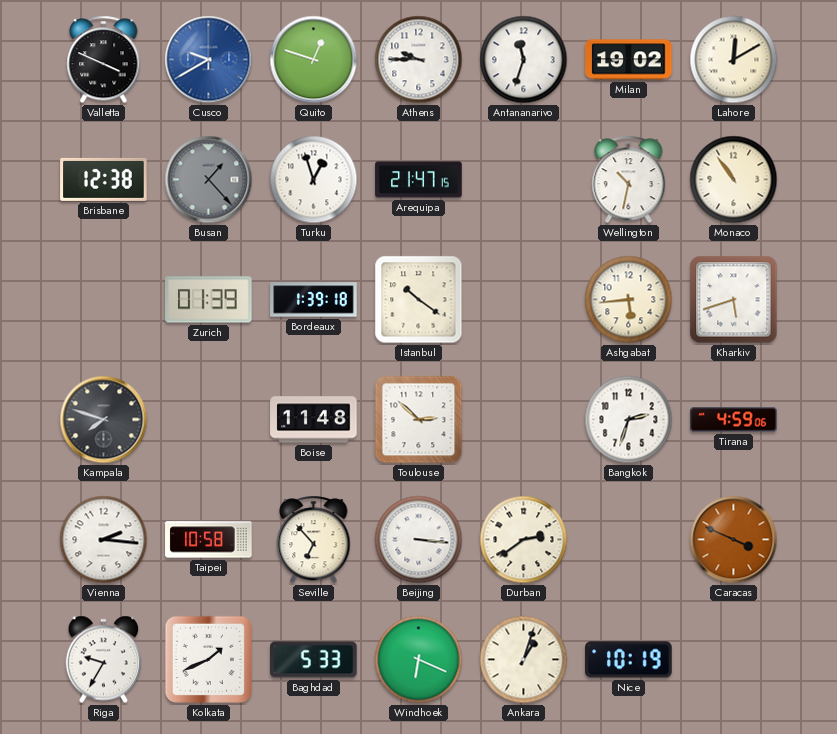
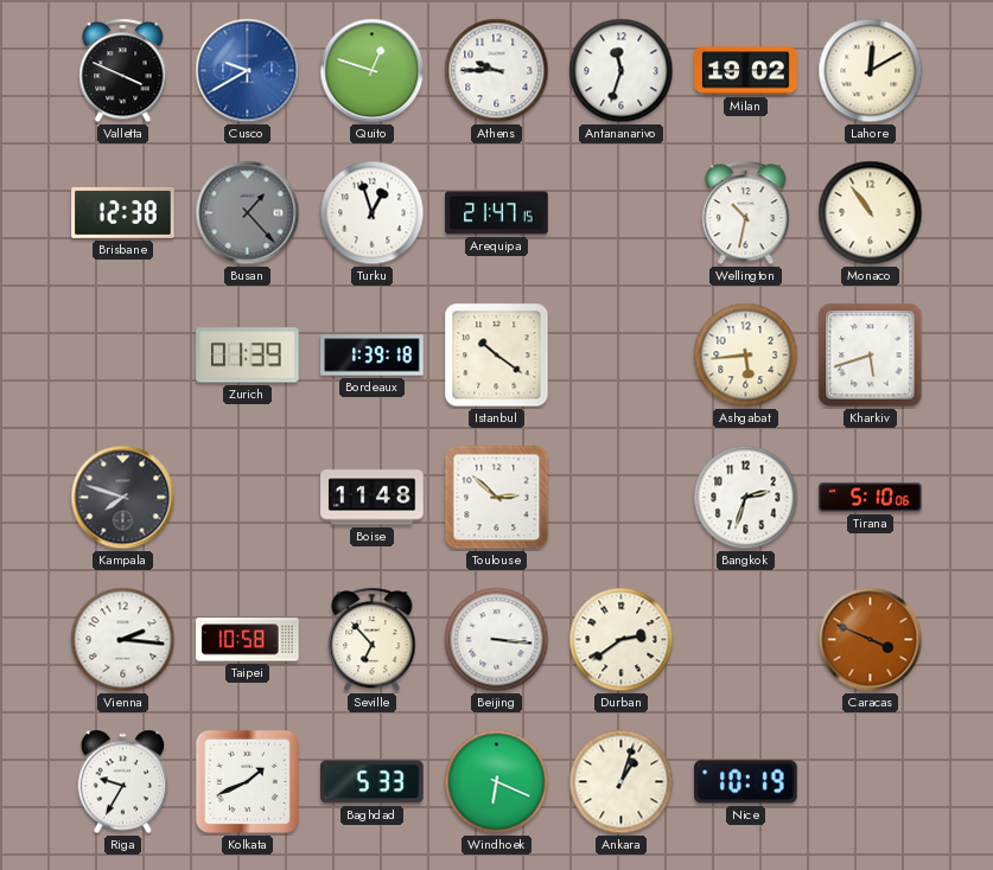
Tirana: 4:59 -> 5:10 (871, 498)
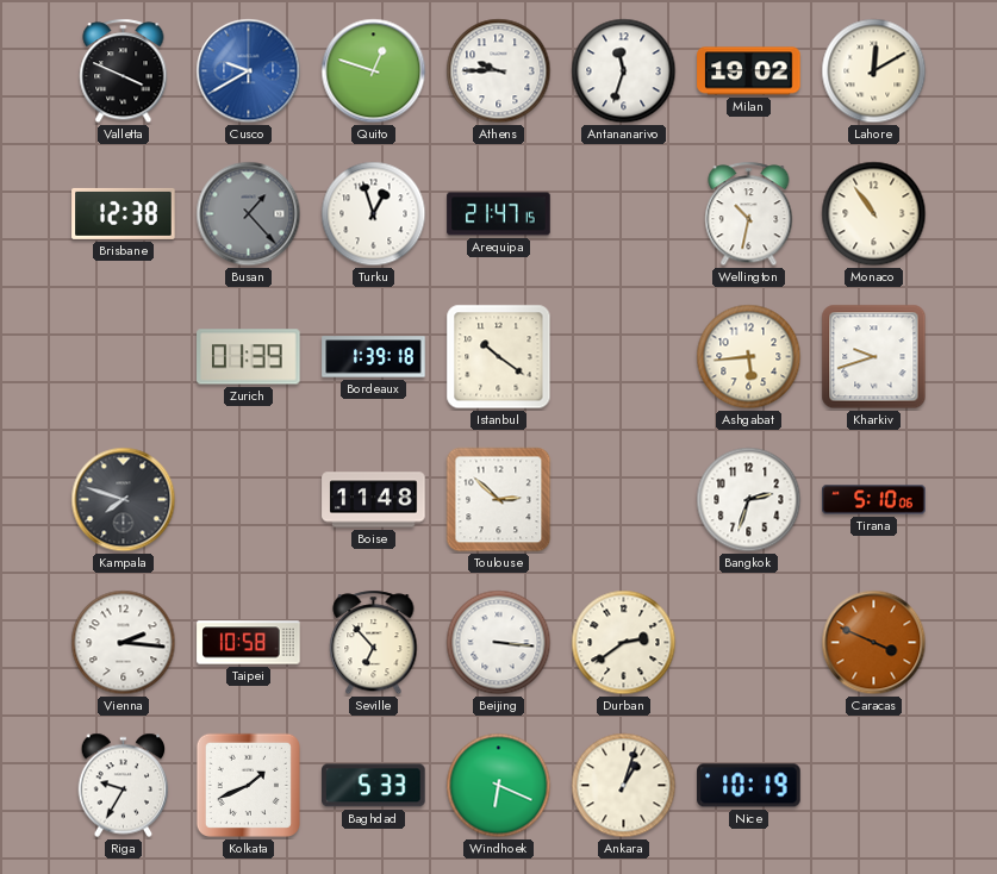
Kharkiv: 5:42 -> 9:42 (874, 357)
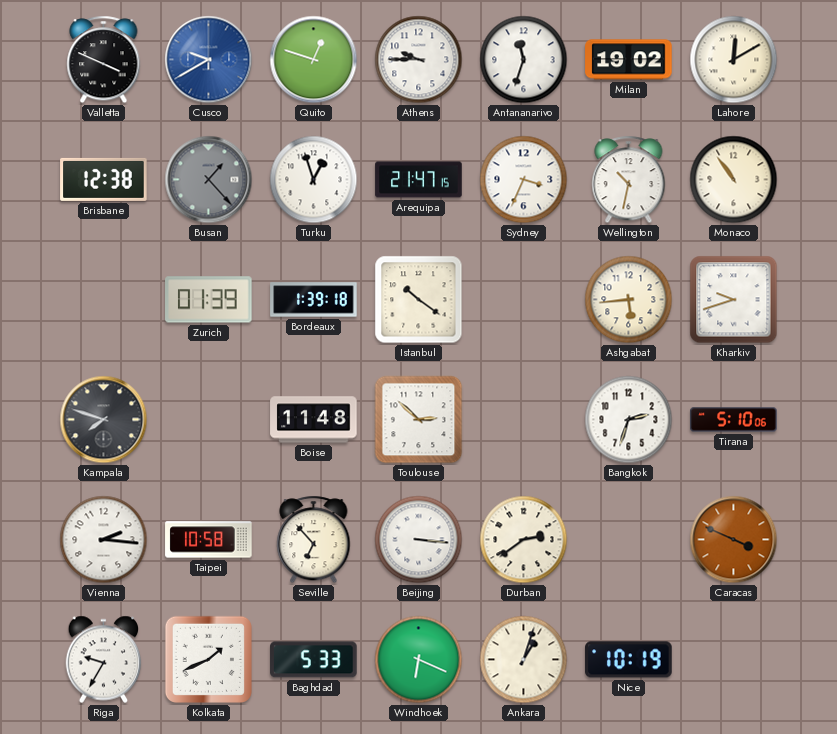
Sydney: none -> 3:34 (524, 180)
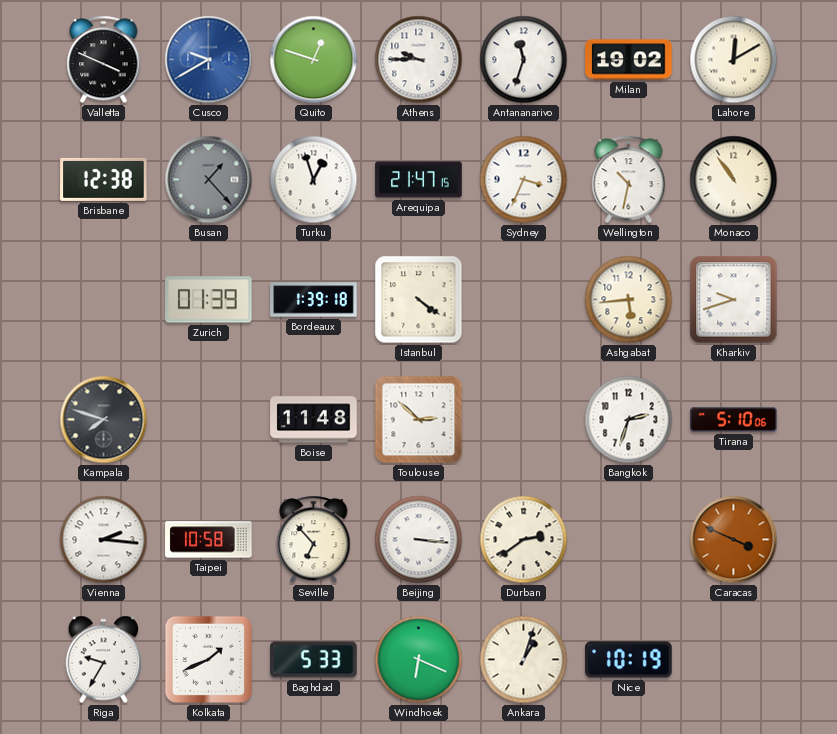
Istanbul: 10:21 -> 4:21 (419, 300)
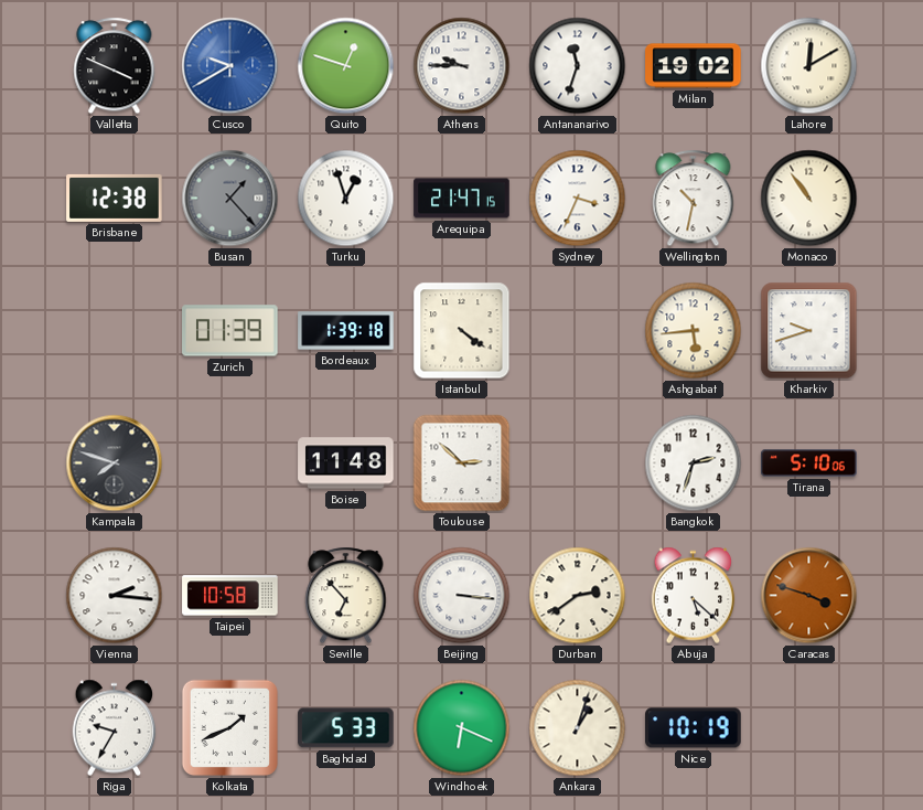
Abuja: none -> 5:22 (694, 596)
Caracas: 3:49 -> 3:48 (809, 596)
